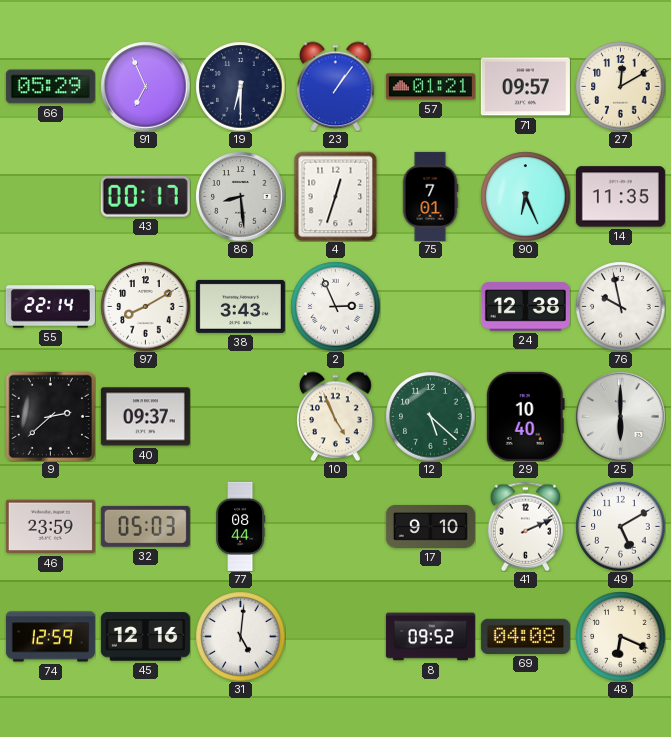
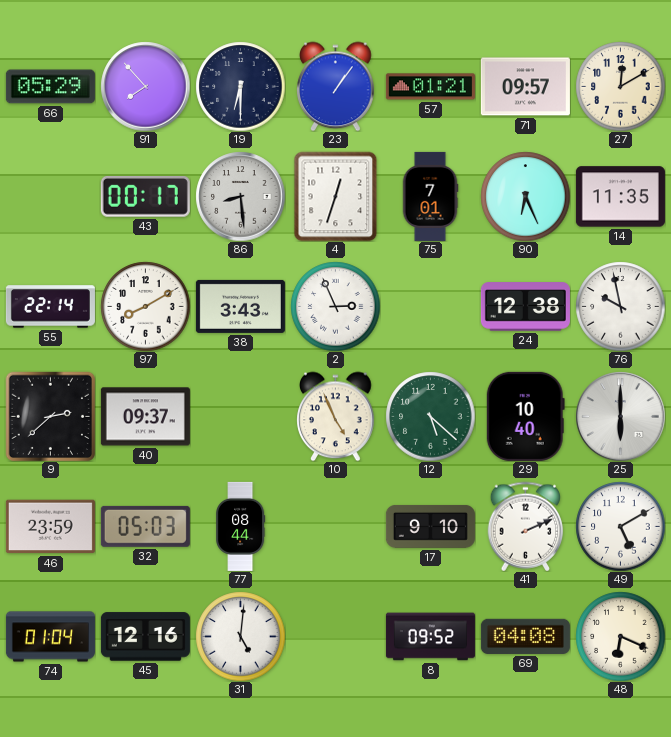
91: 6:56 -> 7:53 (145, 86)
74: 12:59 -> 01:04 (50, 637)
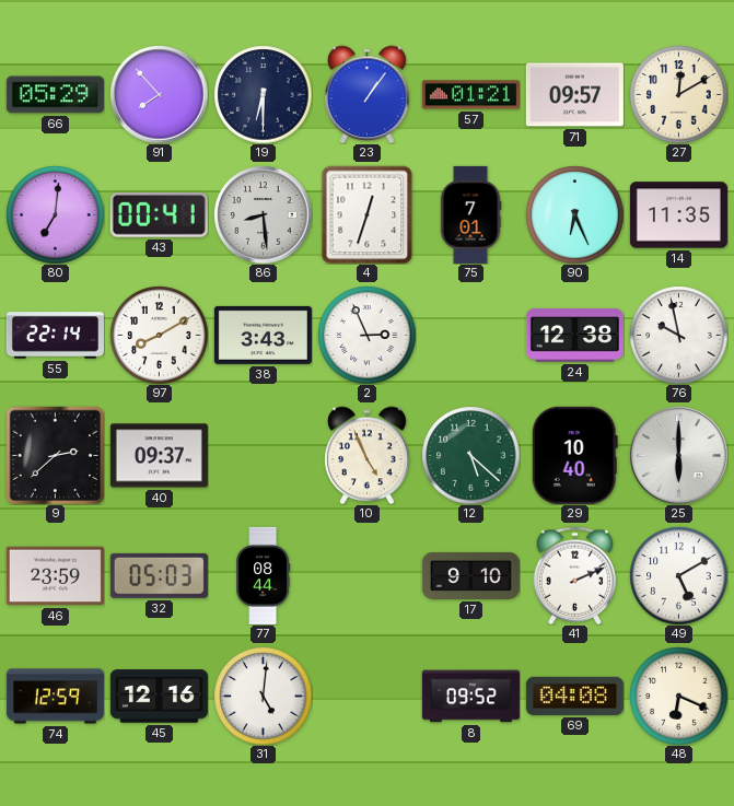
80: none -> 7:01 (55, 214)
43: 00:17 -> 00:41 (159, 215)
74: 01:04 -> 12:59 (55, 697)
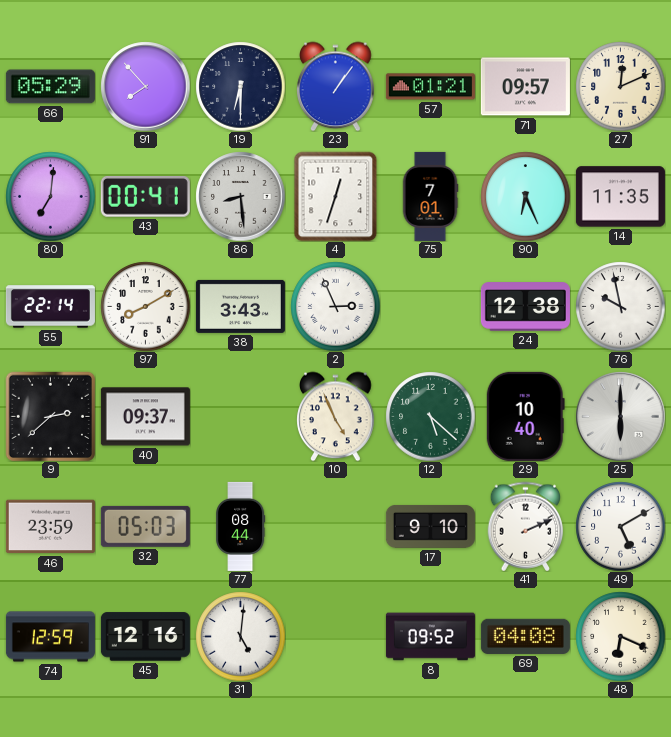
27: 12:10 -> 12:11 (620, 86)
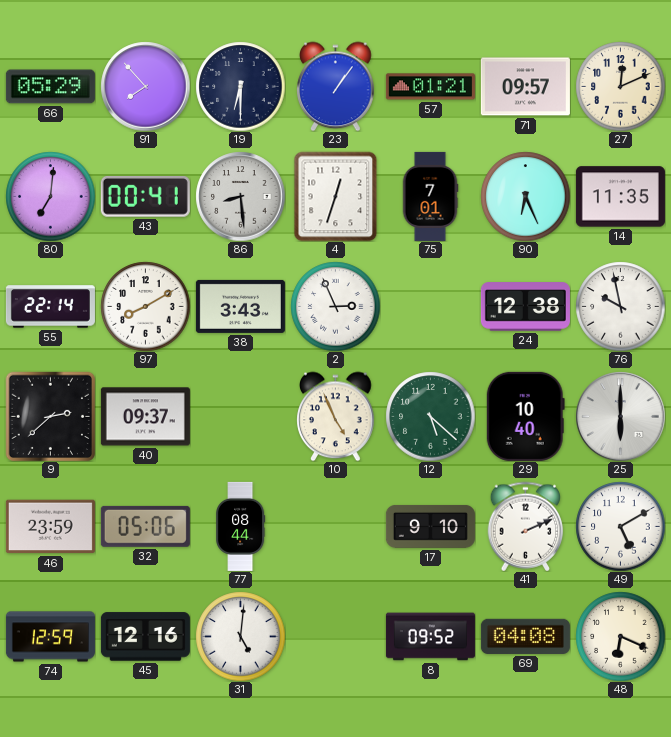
32: 05:03 -> 05:06 (145, 526)
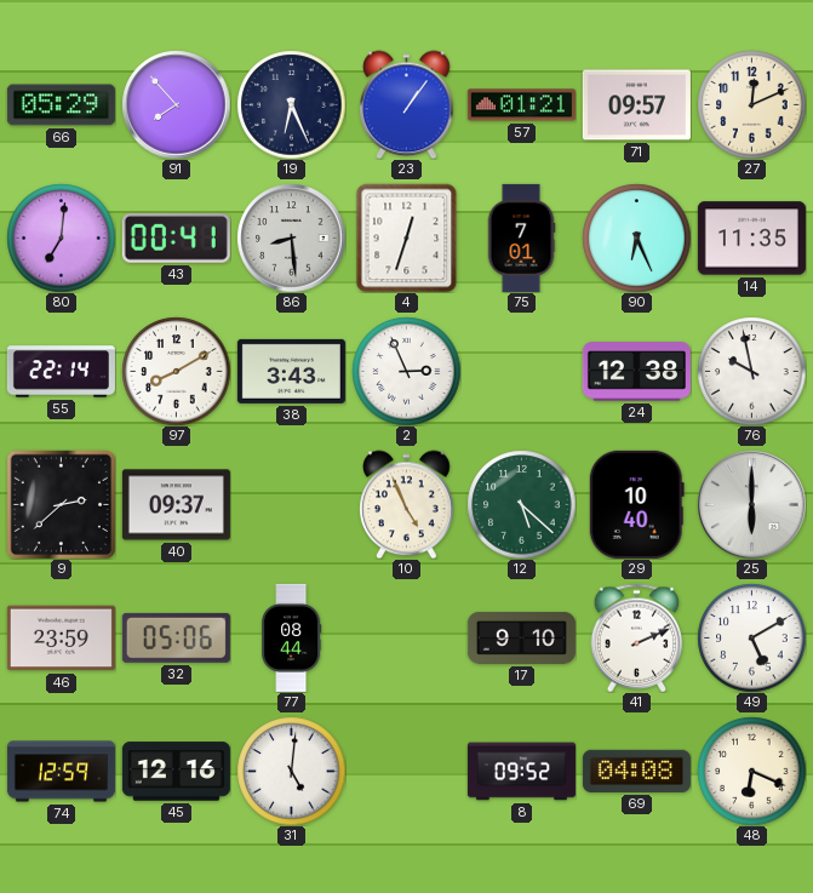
19: 6:30 -> 6:26 (291, 104)
